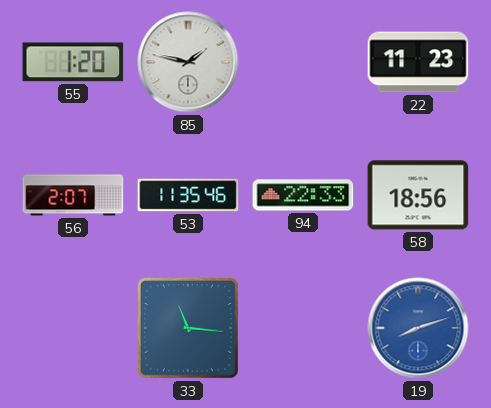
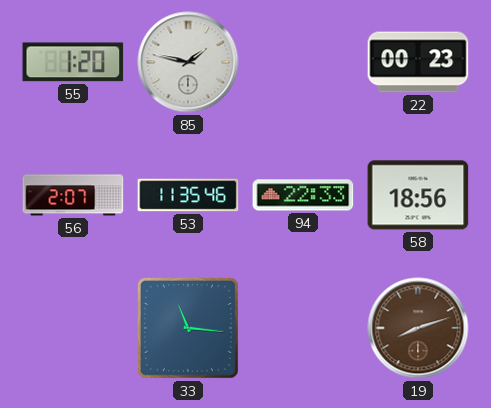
22: 11:23 -> 00:23 (418, 62)
19 dial: blue -> brown (418, 328)
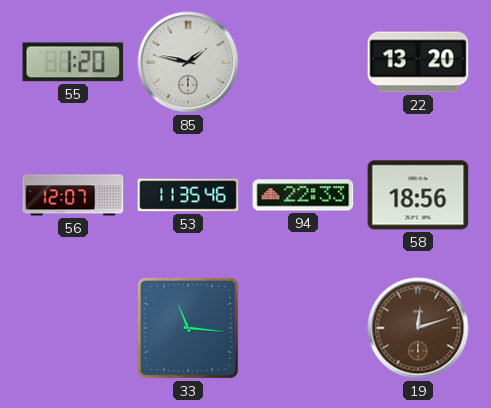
22: 00:23 -> 13:20 (418, 62)
56: 2:07 -> 12:07 (73, 195)
19: 8:12 -> 12:12 (418, 328)
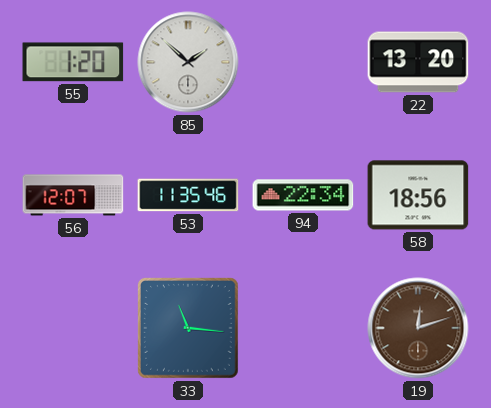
85: 1:47 -> 1:52 (188, 62)
94: 22:33 -> 22:34 (303, 195)
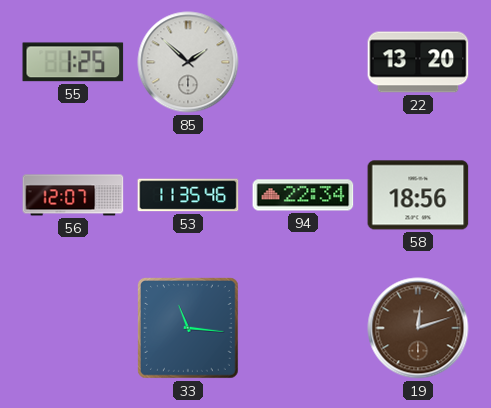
55: 1:20 -> 1:25 (73, 62)
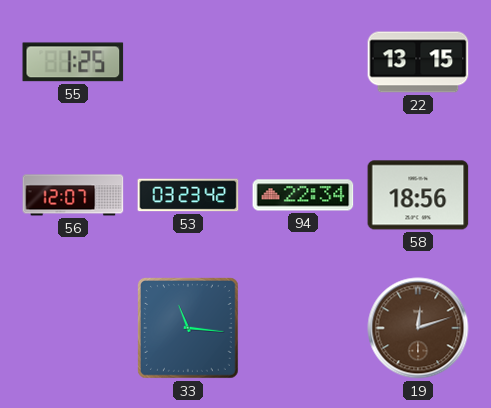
85: 1:52 -> none (188, 62)
22: 13:20 -> 13:15 (418, 62)
53: 11:35 -> 03:23 (188, 195)
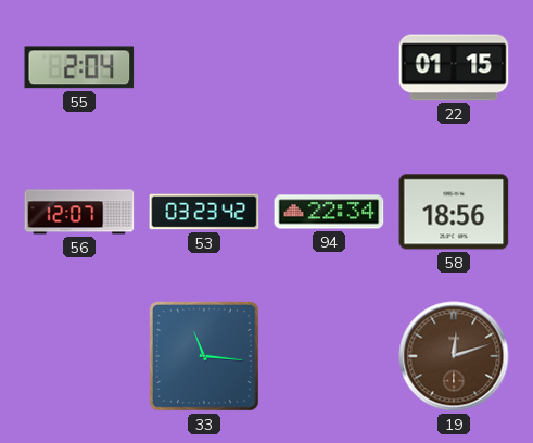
55: 1:25 -> 2:04 (79, 67)
22: 13:15 -> 01:15 (454, 67)
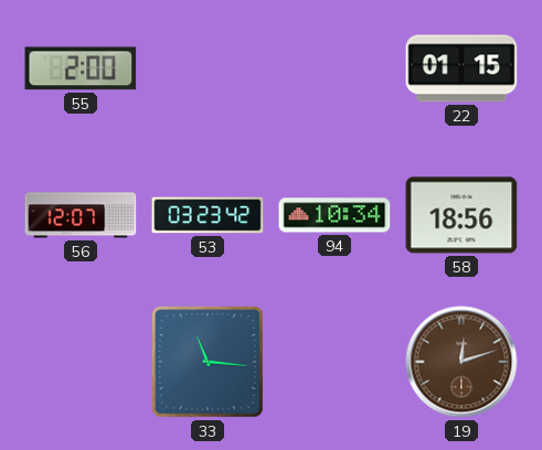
55: 2:04 -> 2:00 (81, 68)
94: 22:34 -> 10:34 (334, 215)
